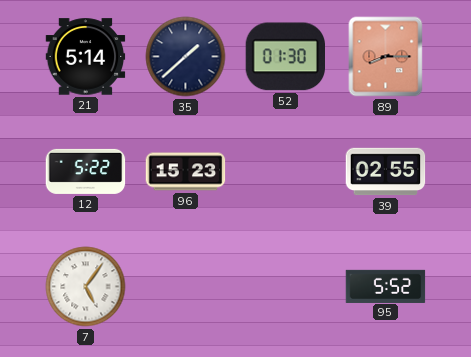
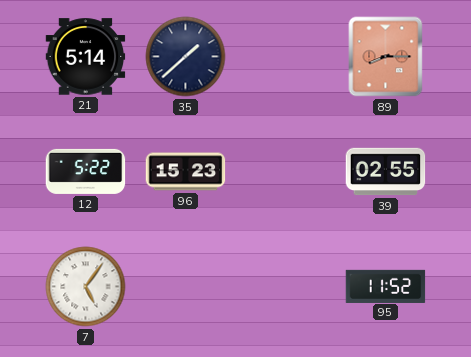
52: 01:30 -> none (285, 57)
95: 5:52 -> 11:52 (386, 286)
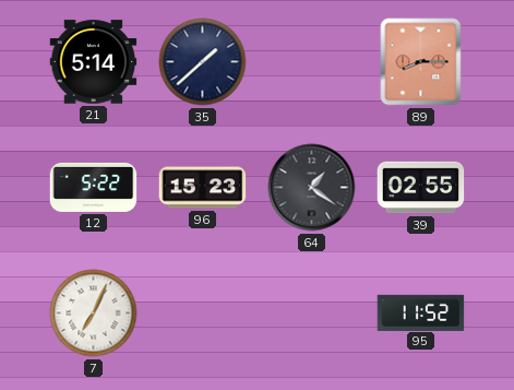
64: none -> 1:21 (312, 188)
7: 5:06 -> 7:04 (94, 314)
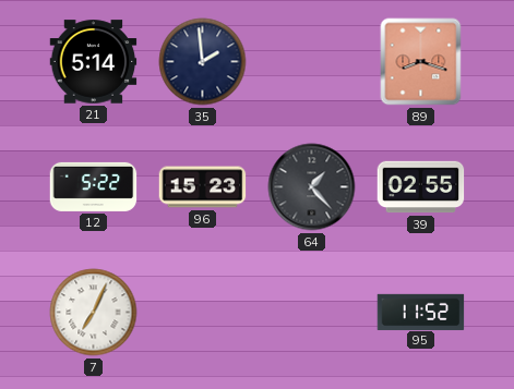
35: 1:38 -> 1:59 (203, 62)
89: 8:15 -> 8:18 (421, 62)
64: 1:21 -> 1:23 (312, 187)
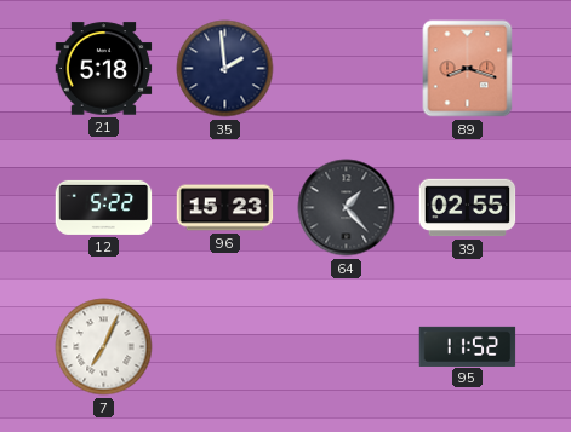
21: 5:14 -> 5:18 (104, 69)
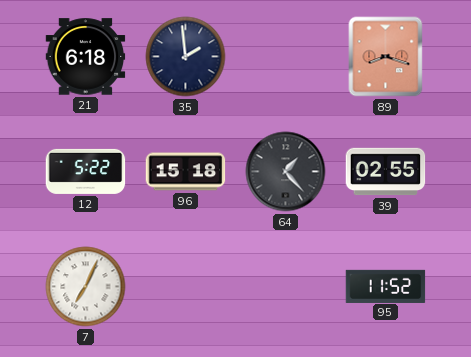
21: 5:18 -> 6:18 (86, 57)
96: 15:23 -> 15:18 (186, 172)
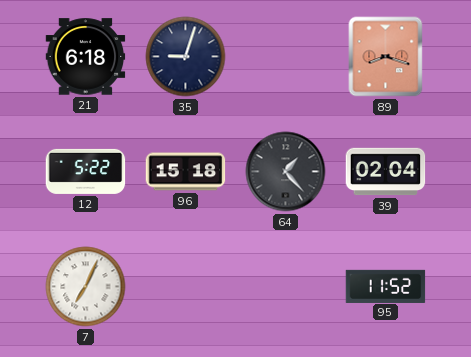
35: 1:59 -> 9:03 (186, 57)
39: 02:55 -> 02:04 (386, 172)
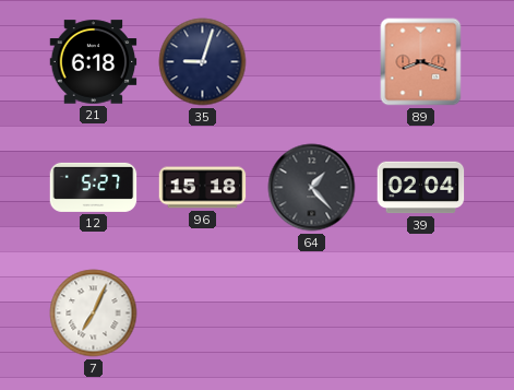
12: 5:22 -> 5:27 (94, 187)
95: 11:52 -> none (386, 286)
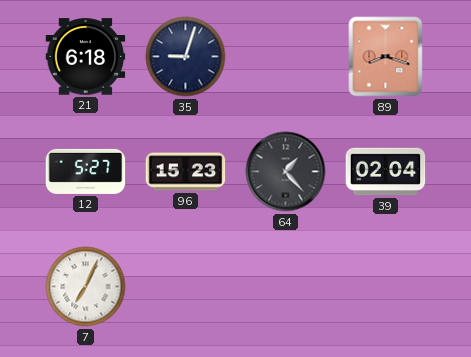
96: 15:18 -> 15:23 (186, 172)
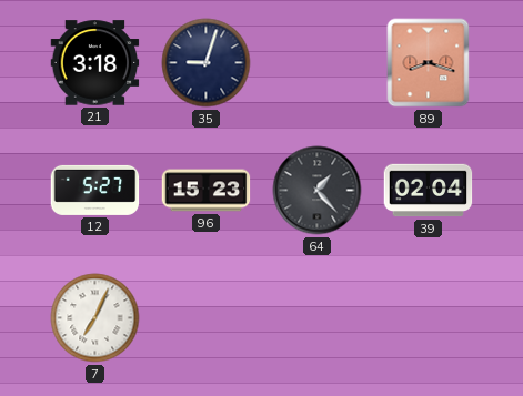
21: 6:18 -> 3:18 (95, 63)
